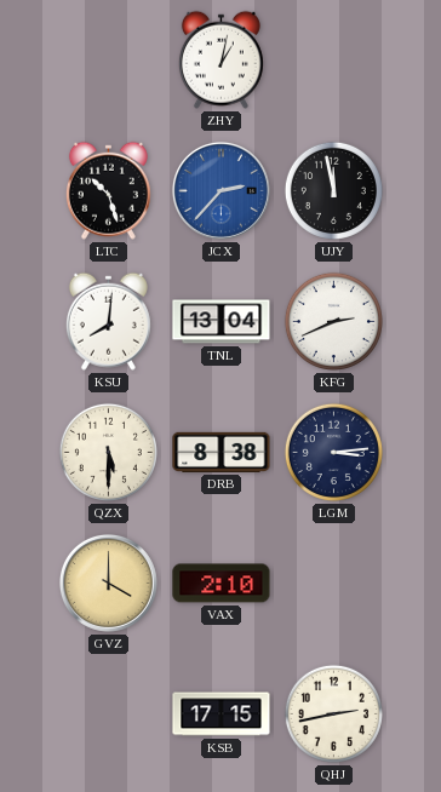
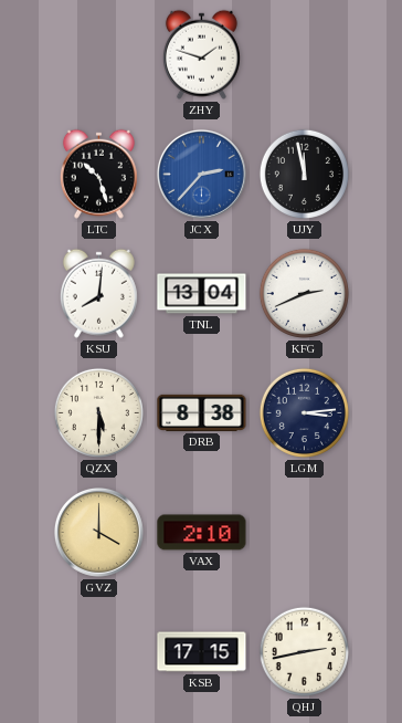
ZHY: 1:02 -> 1:48 (201, 54)
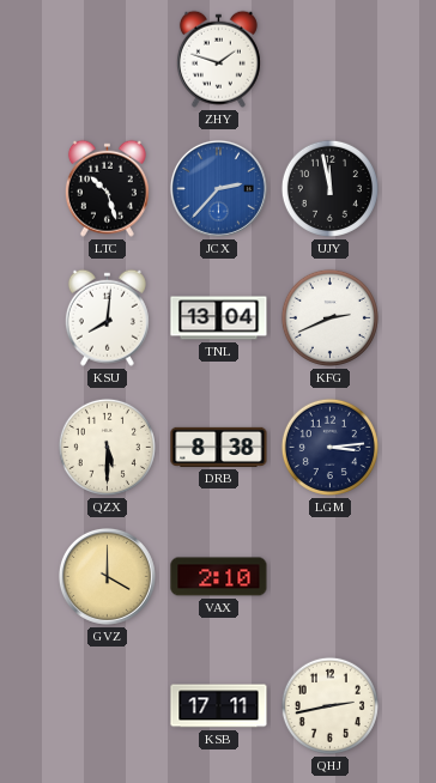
KSB: 17:15 -> 17:11 (219, 706)
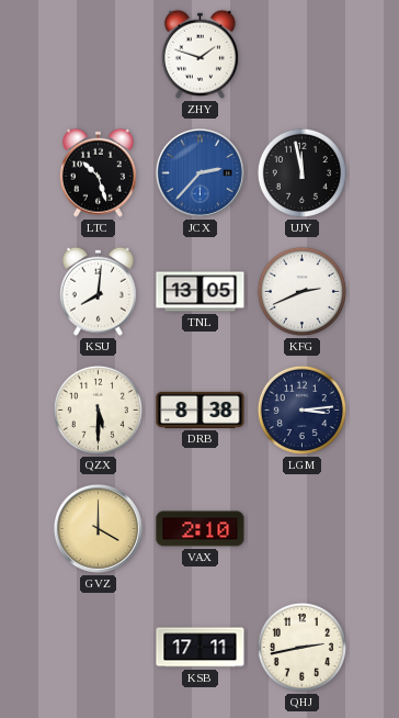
TNL: 13:04 -> 13:05 (201, 292)
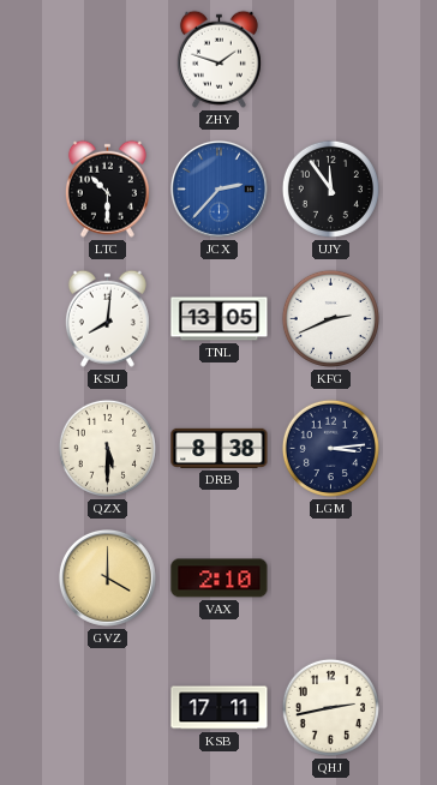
LTC: 10:27 -> 10:30 (107, 188)
UJY: 11:58 -> 11:54 (330, 188)
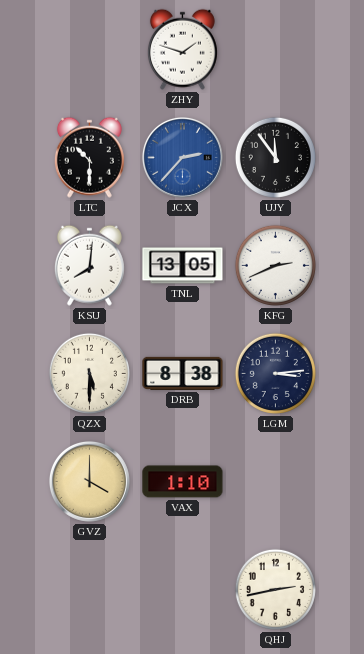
VAX: 2:10 -> 1:10 (183, 482)
KSB: 17:11 -> none (220, 708)
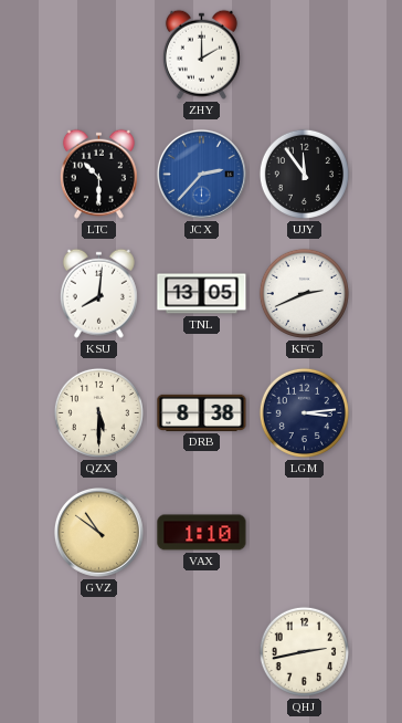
ZHY: 1:48 -> 2:00 (201, 54)
GVZ: 4:00 -> 10:51 (98, 532)
